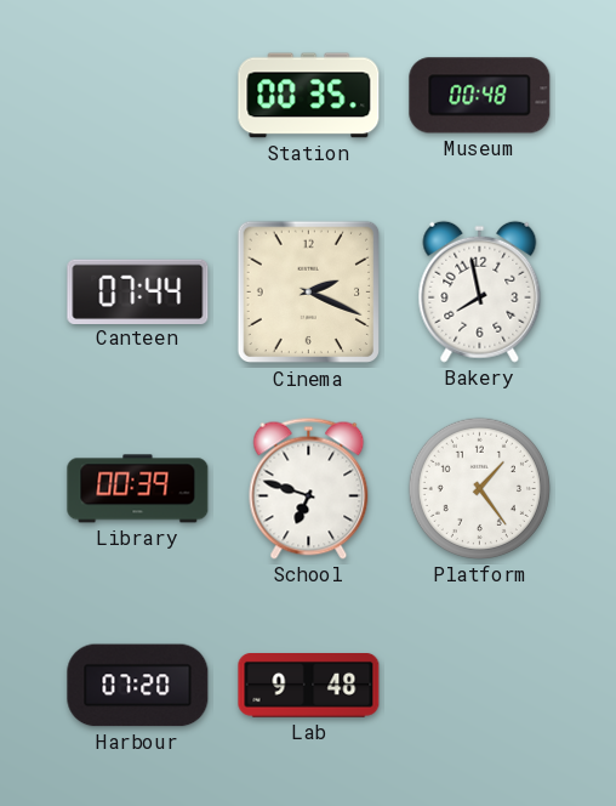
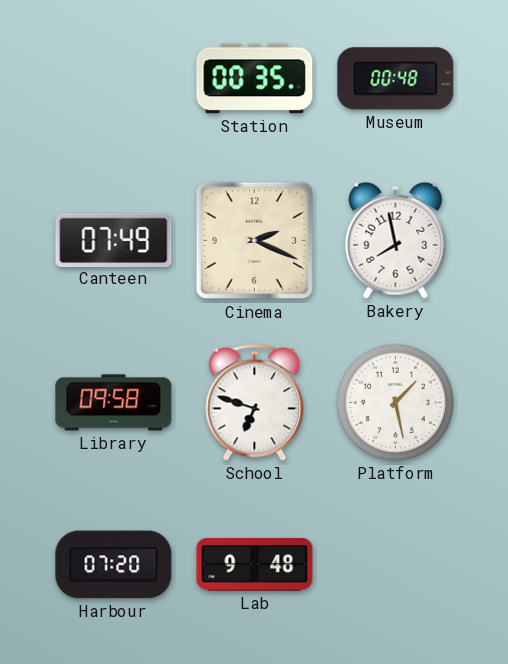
Canteen: 07:44 -> 07:49 (114, 240)
Library: 00:39 -> 09:58 (114, 403)
Platform: 1:24 -> 1:28 (395, 402)
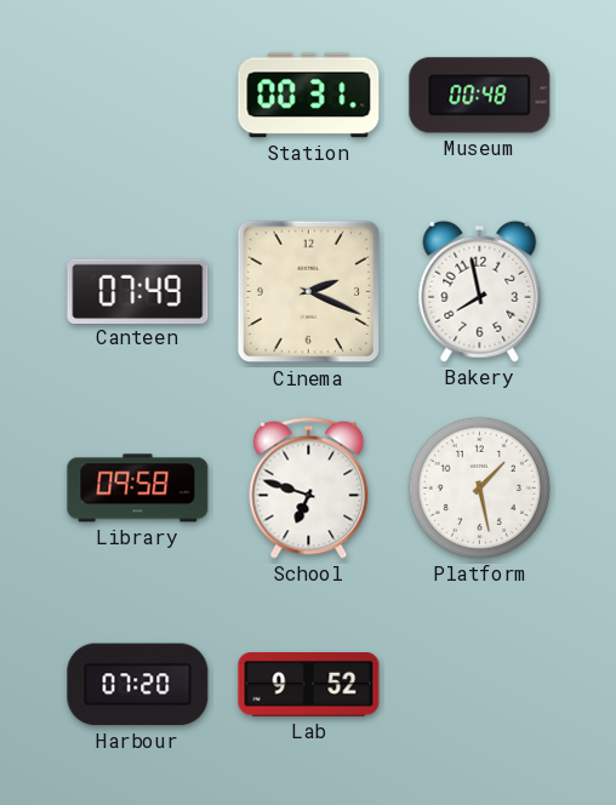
Station: 00:35 -> 00:31 (309, 96)
Lab: 9:48 -> 9:52 (309, 685)
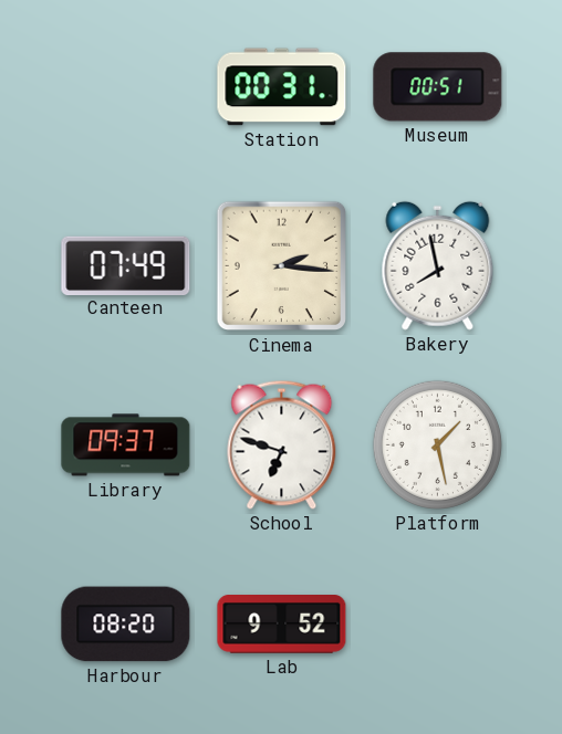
Museum: 00:48 -> 00:51 (438, 87)
Cinema: 2:19 -> 2:16 (282, 266)
Library: 09:58 -> 09:37 (126, 445)
Harbour: 07:20 -> 08:20 (126, 625)
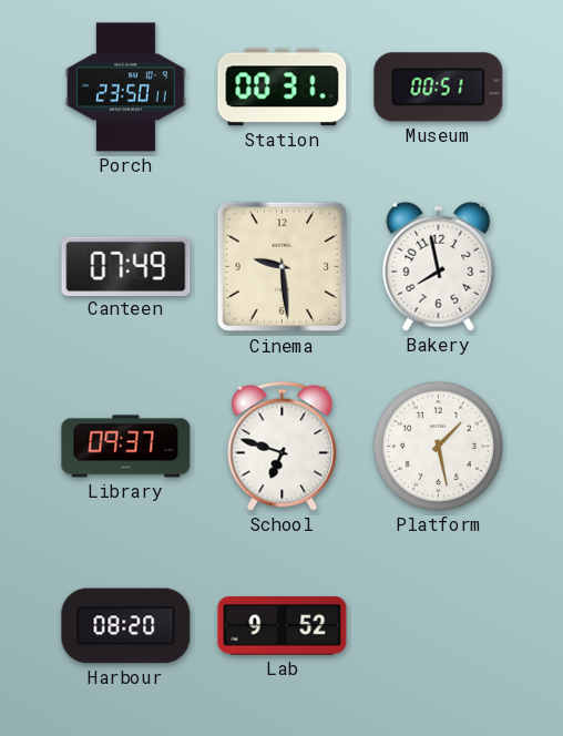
Porch: none -> 23:50 (125, 88)
Cinema: 2:16 -> 9:29 (283, 267)
